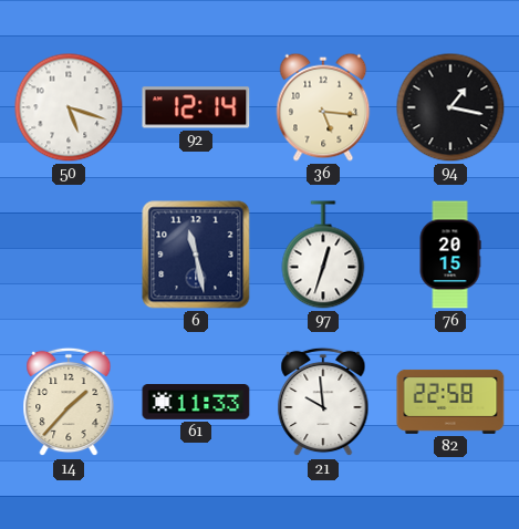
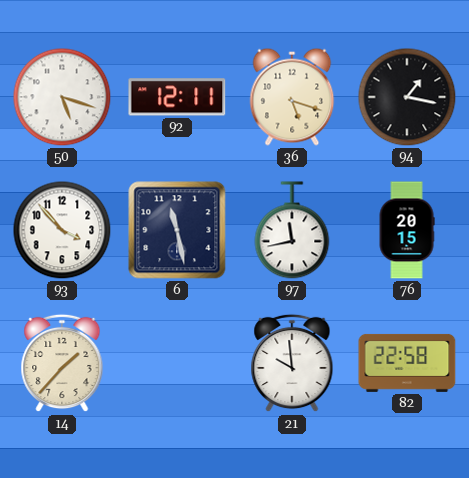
92: 12:14 -> 12:11 (177, 97)
36: 5:16 -> 5:18 (292, 97)
93: none -> 3:53 (62, 230)
97: 12:33 -> 11:43 (292, 230)
61: 11:33 -> none (196, 403)
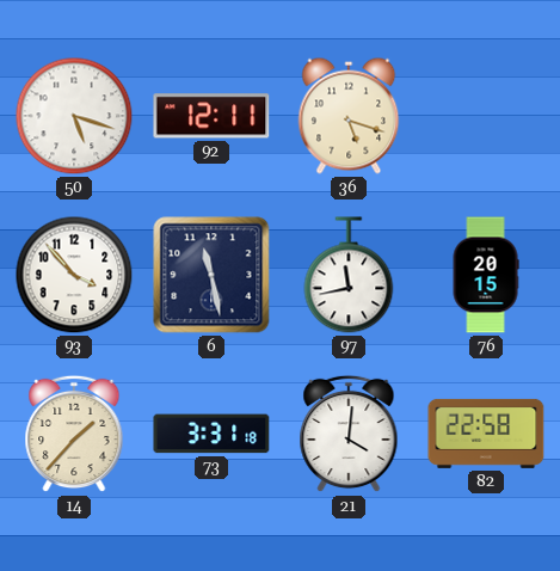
94: 1:17 -> none (407, 97)
73: none -> 3:31 (211, 434)
21: 9:59 -> 4:01 (349, 434)
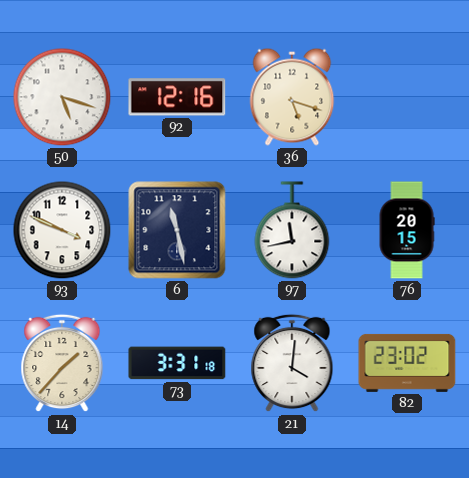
92: 12:11 -> 12:16 (177, 97)
93: 3:53 -> 3:49 (62, 230)
82: 22:58 -> 23:02 (407, 363)
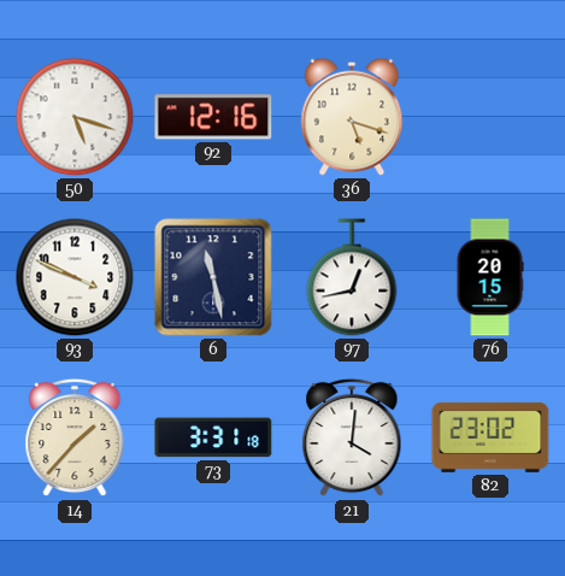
97: 11:43 -> 12:43 (352, 277)
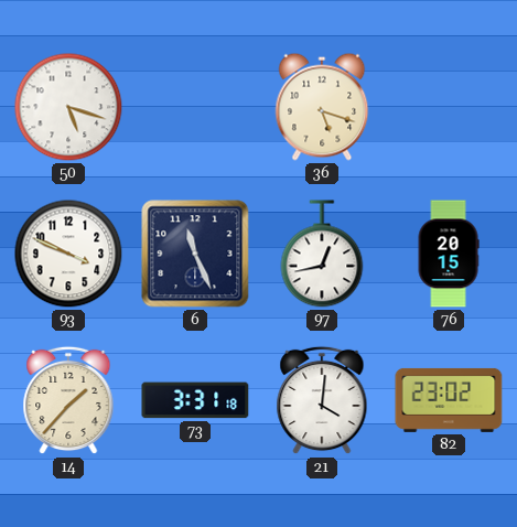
92: 12:16 -> none (213, 117)
6: 11:28 -> 11:26 (195, 254)
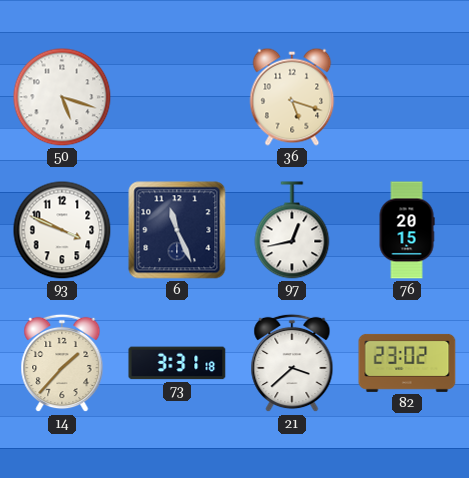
21: 4:01 -> 3:38 (292, 363)
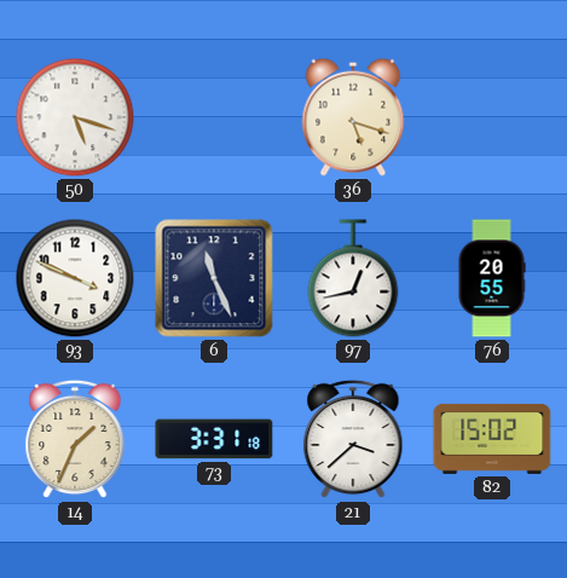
76: 20:15 -> 20:55 (492, 278)
14: 1:37 -> 1:34 (75, 439)
82: 23:02 -> 15:02 (492, 439)
